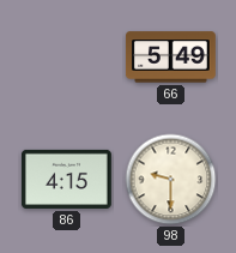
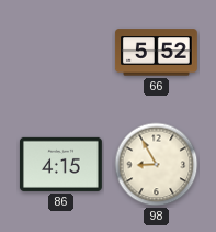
66: 5:49 -> 5:52 (156, 53)
98: 9:30 -> 8:55 (157, 165)
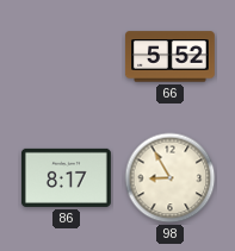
86: 4:15 -> 8:17 (67, 177)
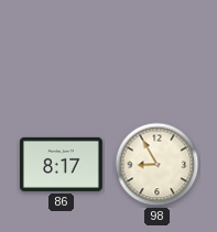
66: 5:52 -> none (169, 57)
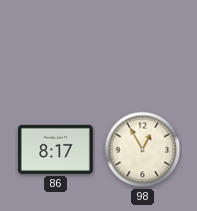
98: 8:55 -> 12:55 (143, 150)
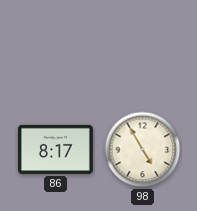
98: 12:55 -> 4:55 (143, 150)
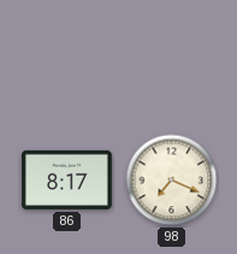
98: 4:55 -> 7:19 (172, 181)
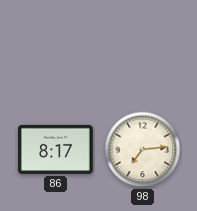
98: 7:19 -> 7:14 (143, 150)
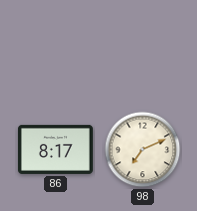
98: 7:14 -> 7:11 (143, 150)
